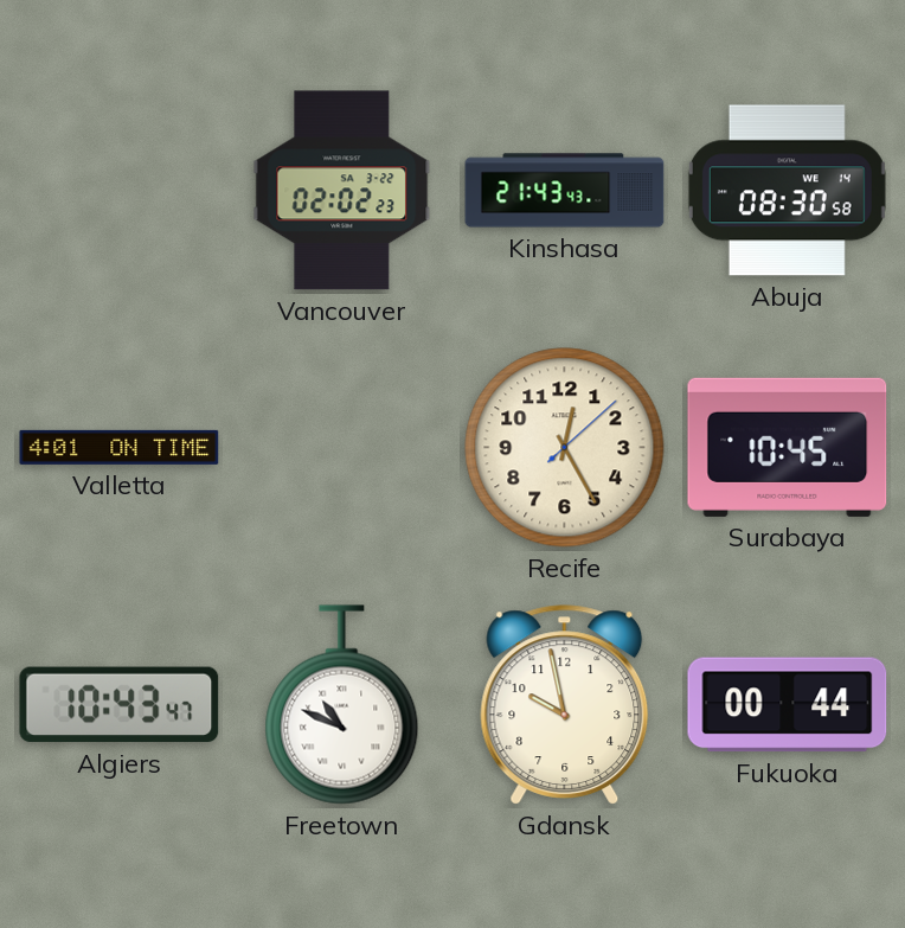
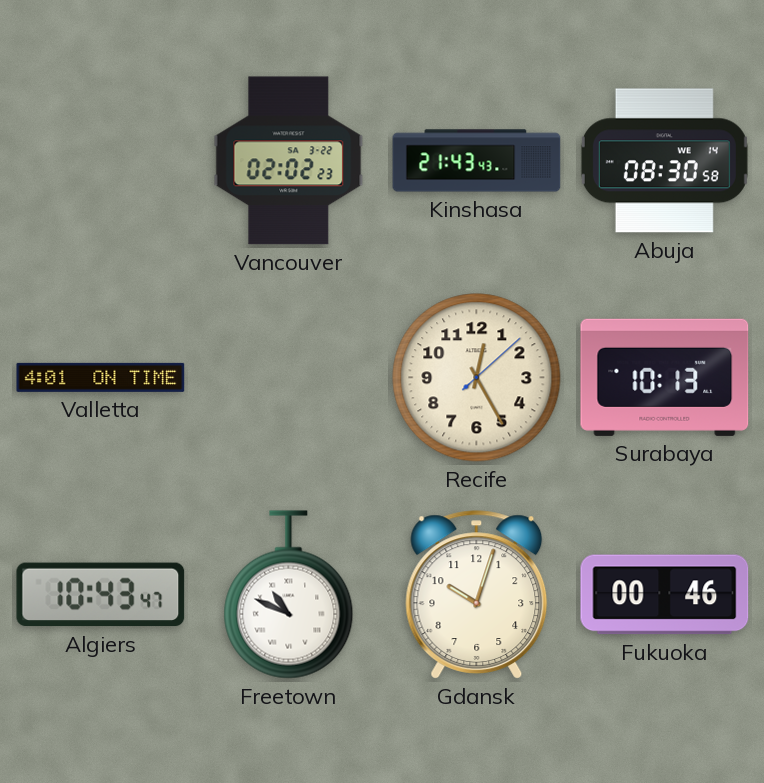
Surabaya: 10:45 -> 10:13 (665, 377)
Gdansk: 9:58 -> 10:03 (477, 595)
Fukuoka: 00:44 -> 00:46 (665, 595)
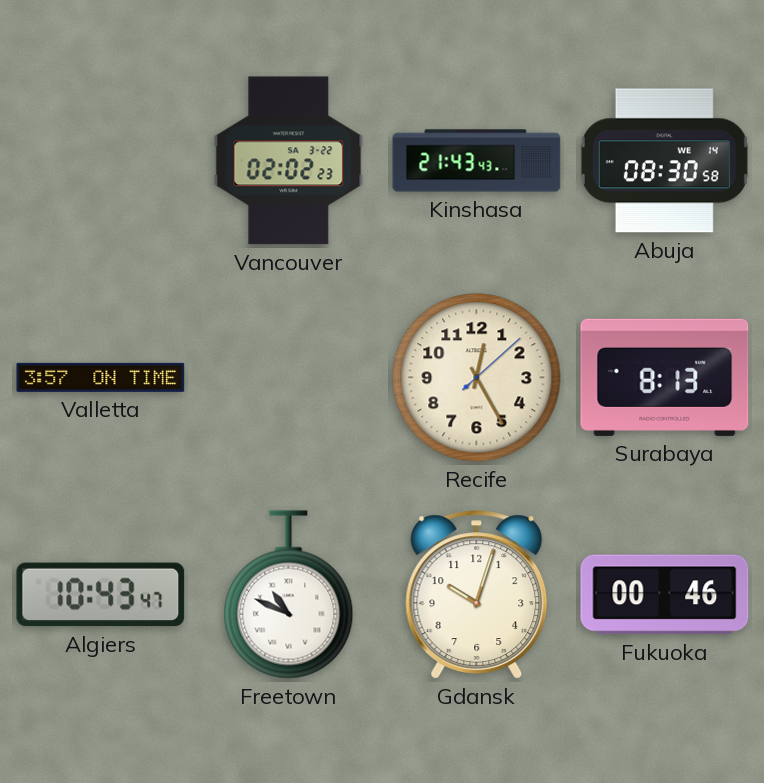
Valletta: 4:01 -> 3:57 (101, 377)
Surabaya: 10:13 -> 8:13 (665, 377)
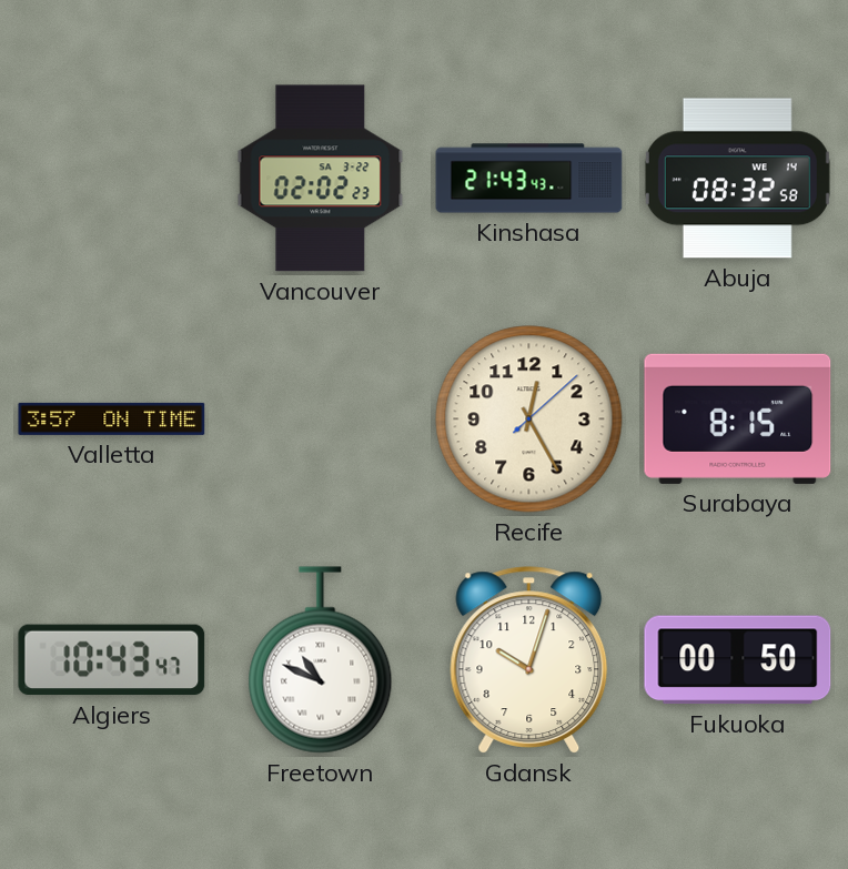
Abuja: 08:30 -> 08:32 (737, 179)
Surabaya: 8:13 -> 8:15 (738, 418)
Fukuoka: 00:46 -> 00:50 (738, 660)
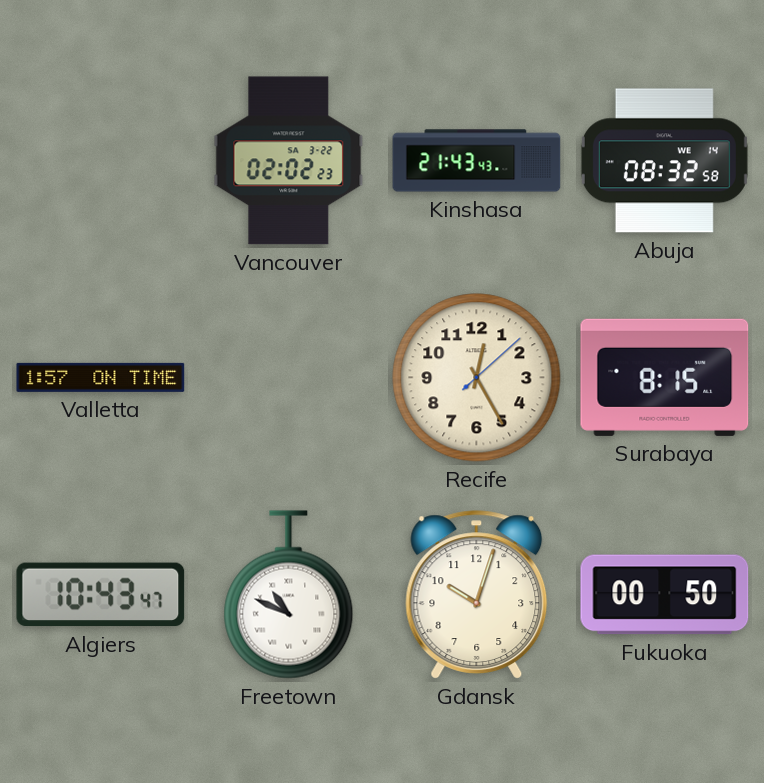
Valletta: 3:57 -> 1:57 (101, 377)
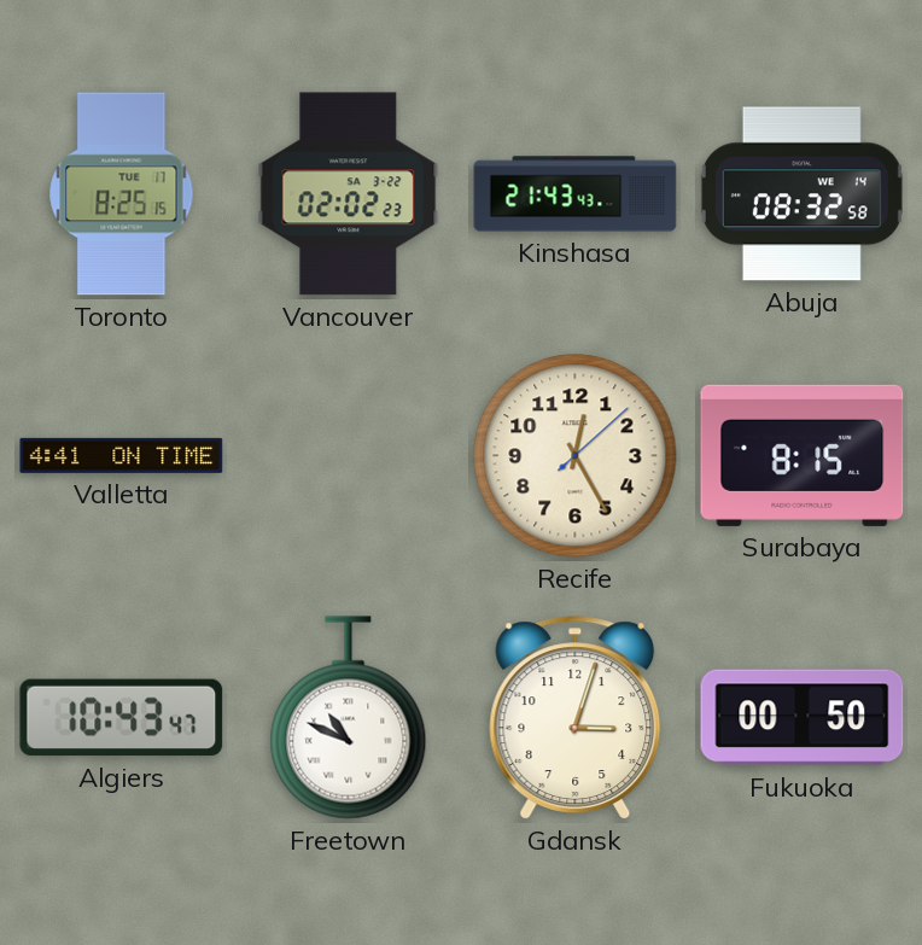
Toronto: none -> 8:25 (122, 194)
Valletta: 1:57 -> 4:41 (122, 455)
Gdansk: 10:03 -> 3:03 (576, 718)
